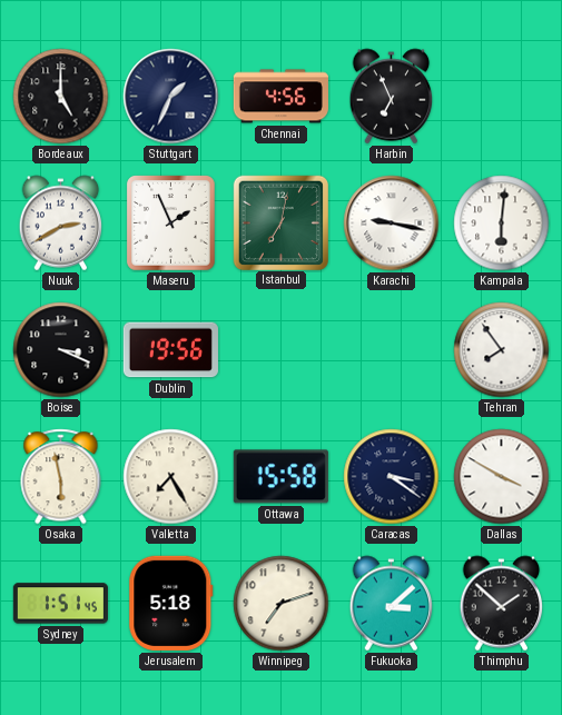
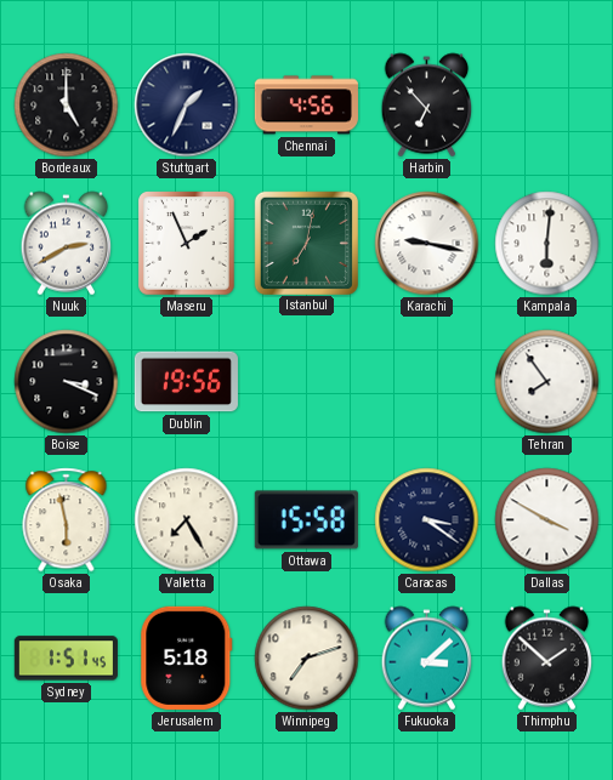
Harbin: 6:56 -> 6:53 (427, 106)
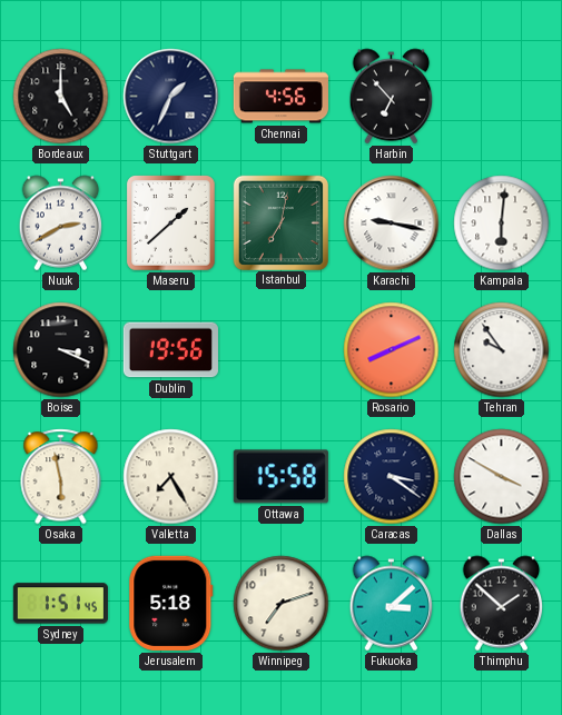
Maseru: 1:56 -> 1:38 (171, 224)
Rosario: none -> 8:11 (392, 350)
Tehran: 7:54 -> 9:54 (502, 350)
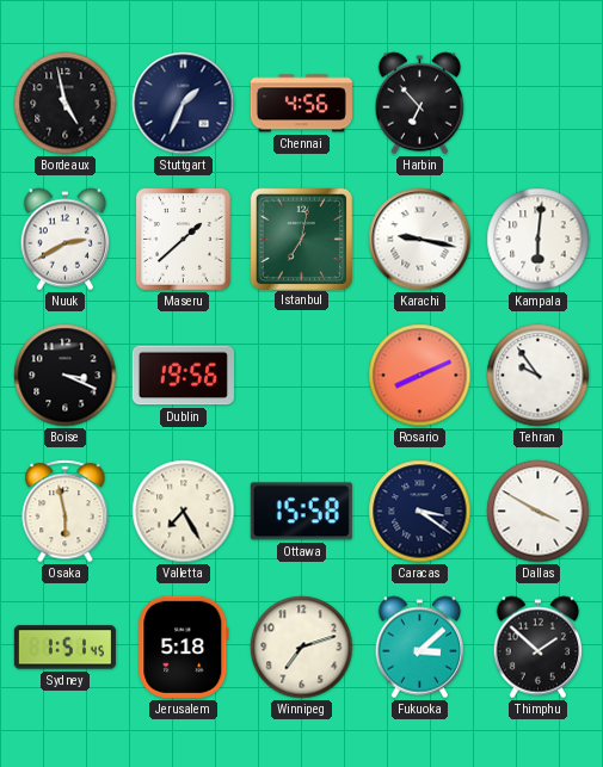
Bordeaux: 5:00 -> 4:58 (66, 104)
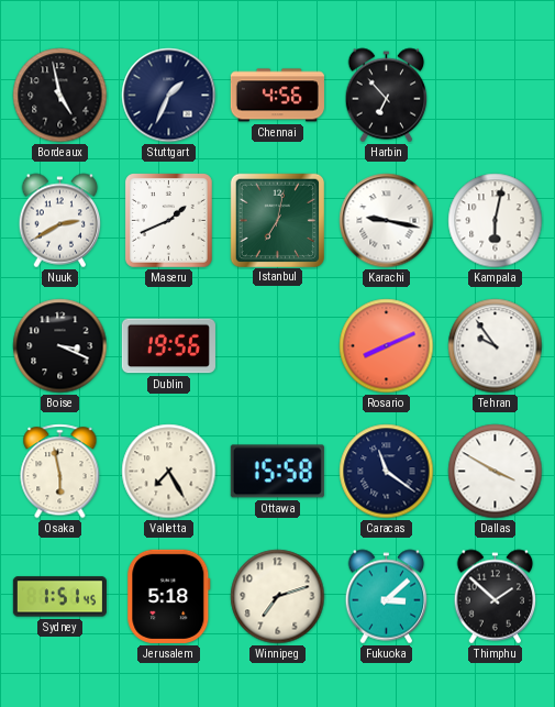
Maseru: 1:38 -> 1:41 (169, 221)
Kampala: 6:01 -> 6:02 (496, 221)
Caracas: 3:21 -> 11:21 (387, 472)
